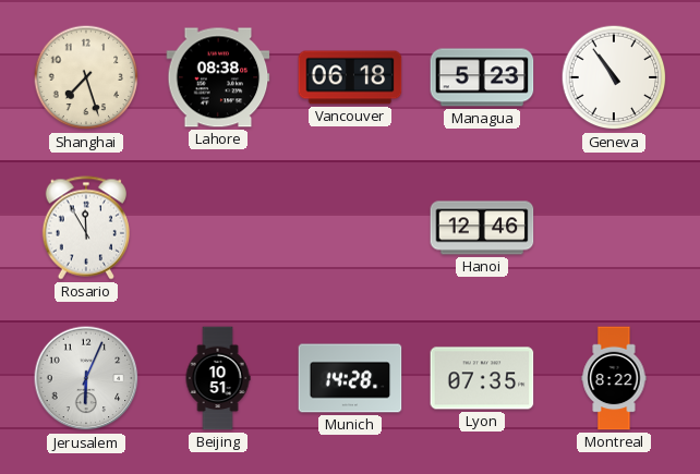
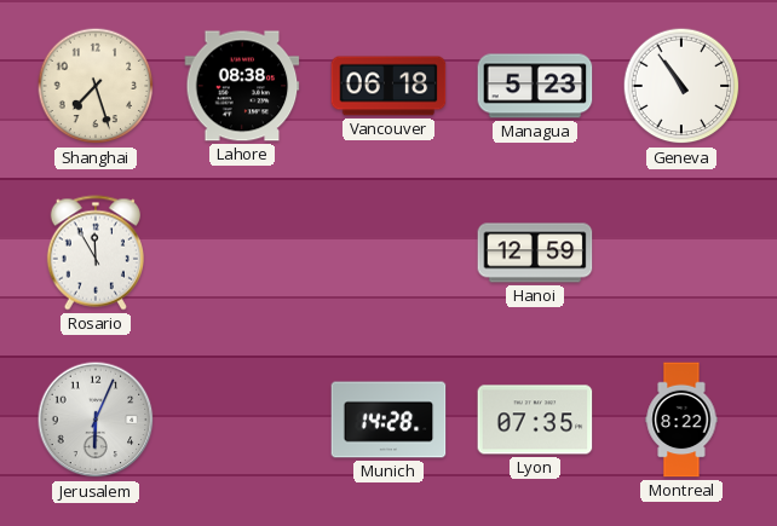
Hanoi: 12:46 -> 12:59 (535, 253)
Beijing: 10:51 -> none (218, 378)
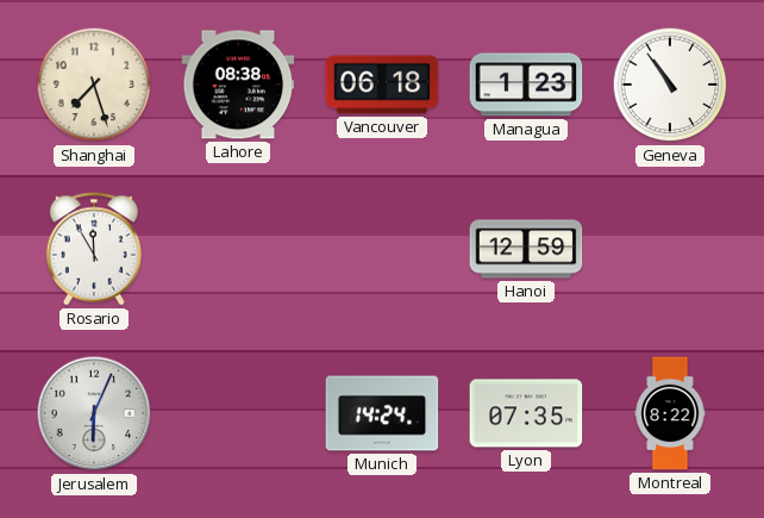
Managua: 5:23 -> 1:23 (526, 85)
Munich: 14:28 -> 14:24 (382, 413)
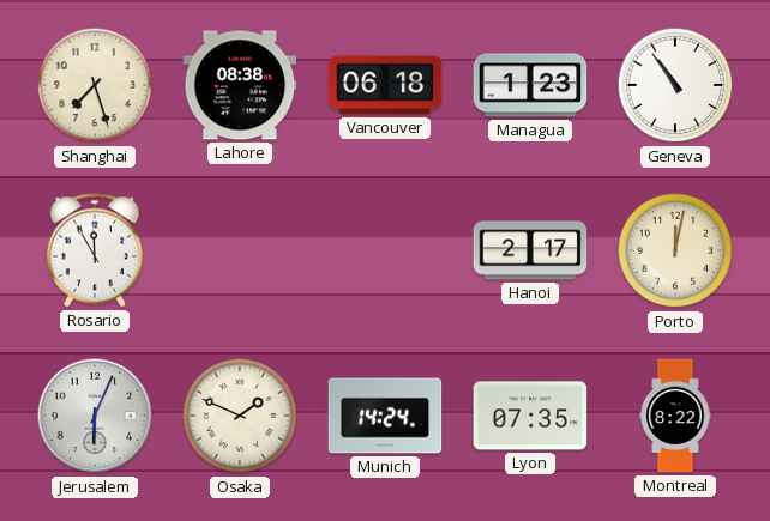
Hanoi: 12:59 -> 2:17 (530, 250)
Porto: none -> 12:02 (675, 250)
Osaka: none -> 1:49 (240, 416)
